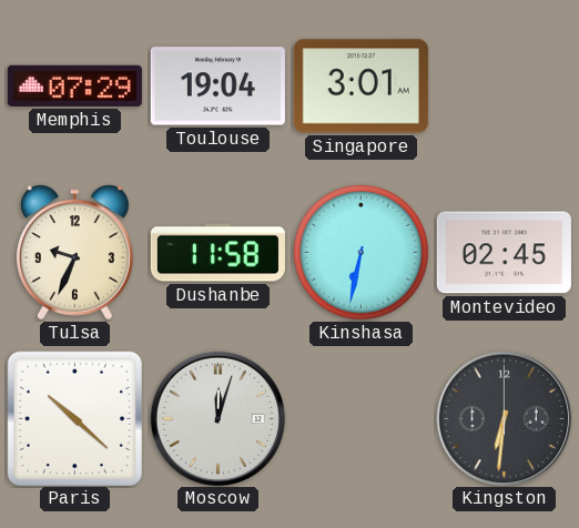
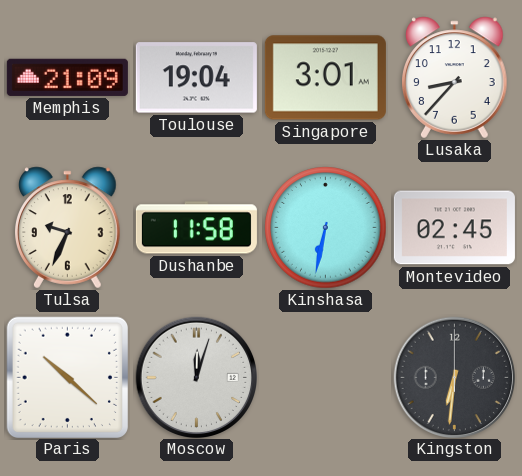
Memphis: 07:29 -> 21:09 (67, 77)
Lusaka: none -> 8:37 (455, 78)
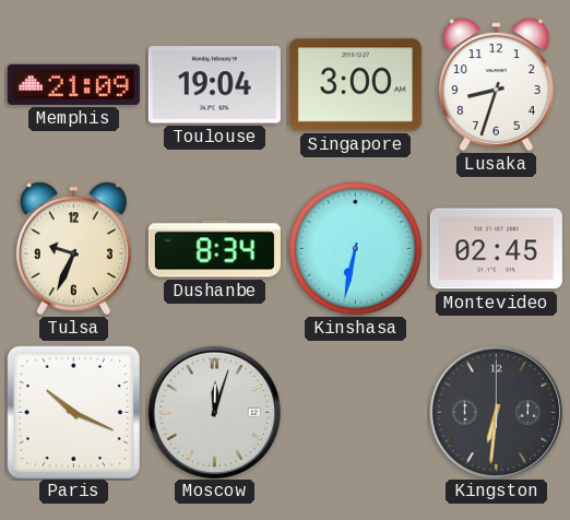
Singapore: 3:01 -> 3:00 (355, 85)
Lusaka: 8:37 -> 8:33 (497, 85)
Dushanbe: 11:58 -> 8:34 (214, 249)
Paris: 10:22 -> 10:19 (73, 412)
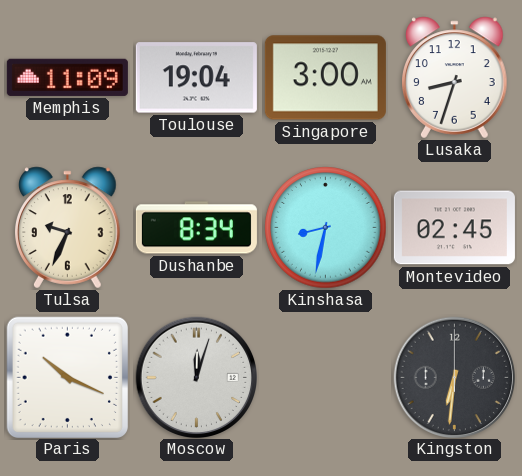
Memphis: 21:09 -> 11:09 (67, 77)
Kinshasa: 6:32 -> 8:32 (326, 228)
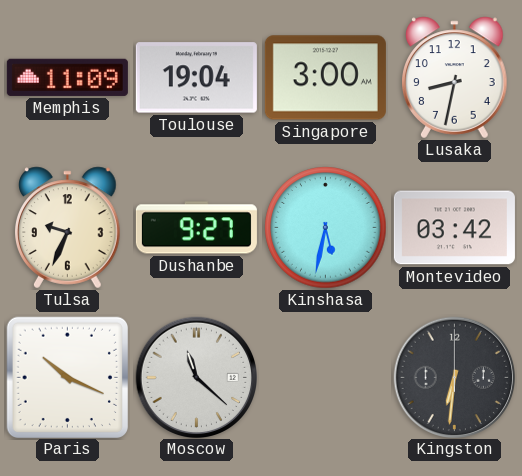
Lusaka: 8:33 -> 8:32 (455, 78)
Dushanbe: 8:34 -> 9:27 (196, 228)
Kinshasa: 8:32 -> 5:32 (326, 228)
Montevideo: 02:45 -> 03:42 (454, 228)
Moscow: 12:03 -> 11:22 (196, 377)
